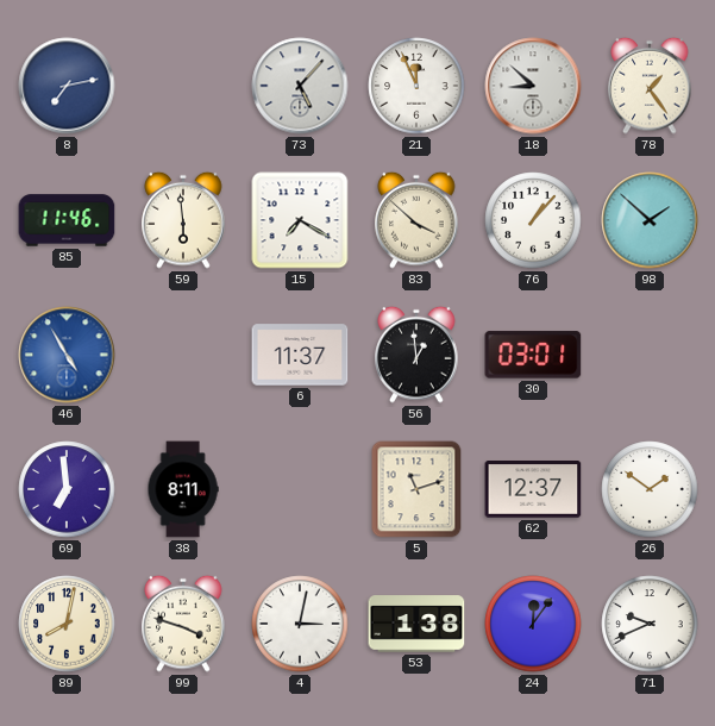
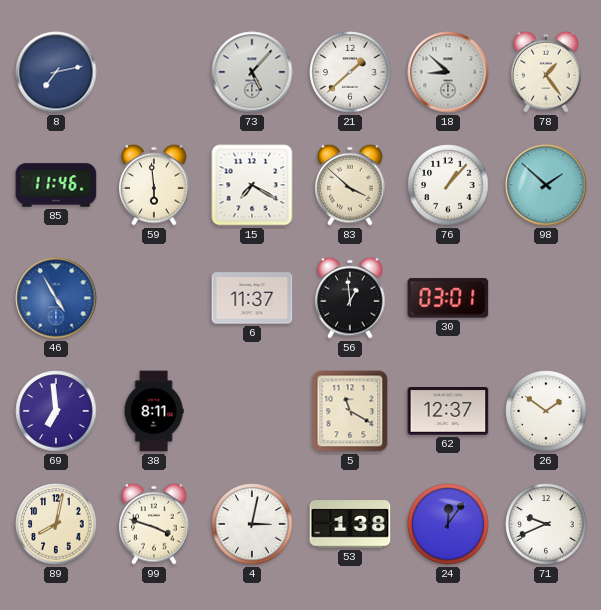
21: 11:56 -> 1:38 (350, 72)
5: 11:12 -> 11:20 (350, 411)
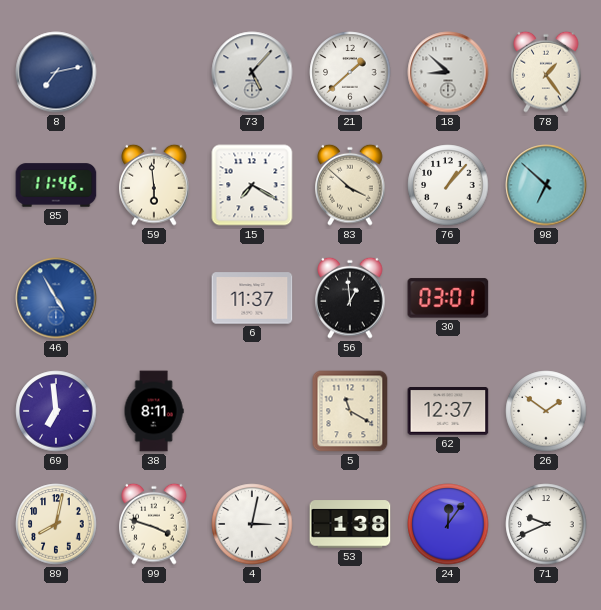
98: 1:52 -> 6:52 (546, 185)
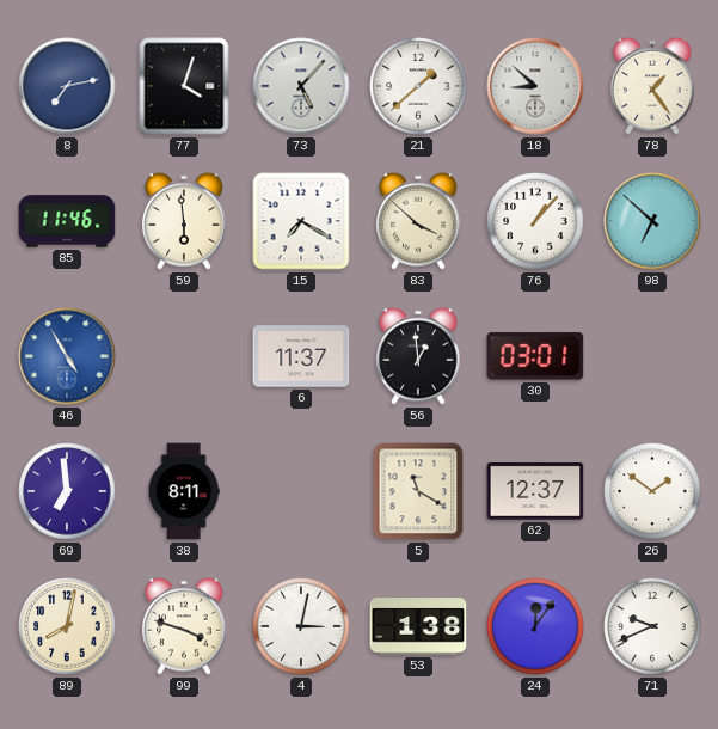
77: none -> 4:03 (184, 86)
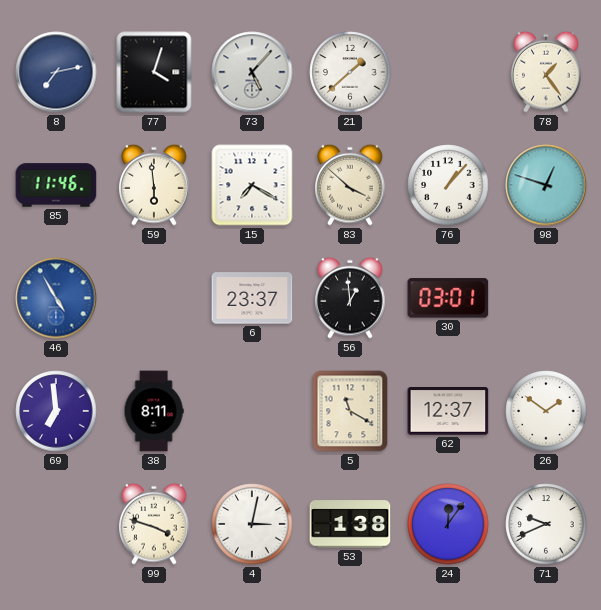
18: 8:52 -> none (535, 86)
98: 6:52 -> 12:48 (546, 185)
6: 11:37 -> 23:37 (252, 298)
89: 8:02 -> none (67, 626)
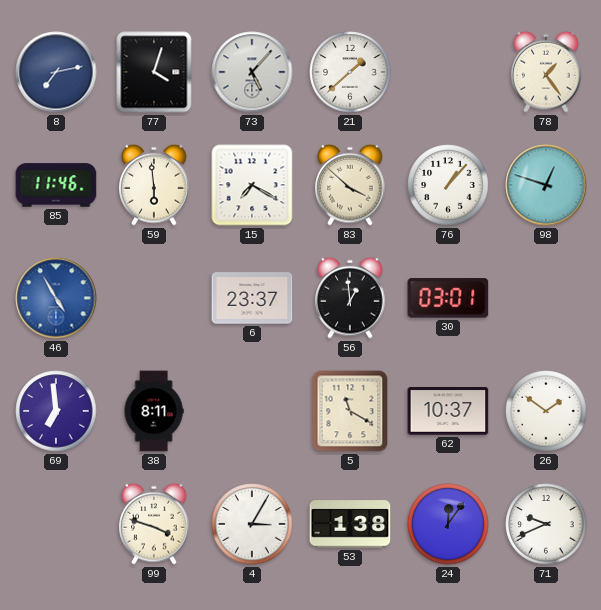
62: 12:37 -> 10:37 (448, 411)
4: 3:02 -> 3:05 (252, 524)
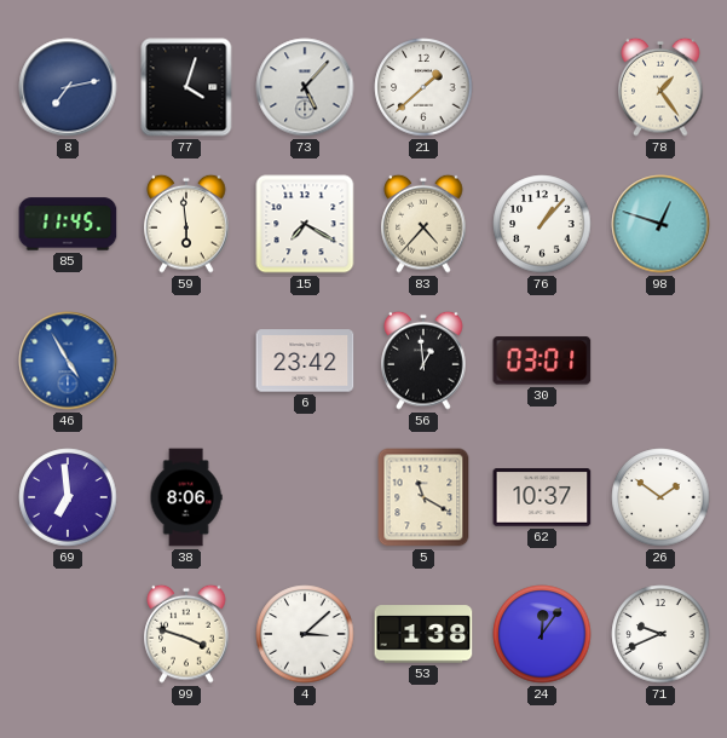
85: 11:46 -> 11:45 (68, 224)
83: 3:52 -> 4:37 (423, 224)
6: 23:37 -> 23:42 (305, 361)
38: 8:11 -> 8:06 (186, 497)
4: 3:05 -> 3:08 (305, 634)
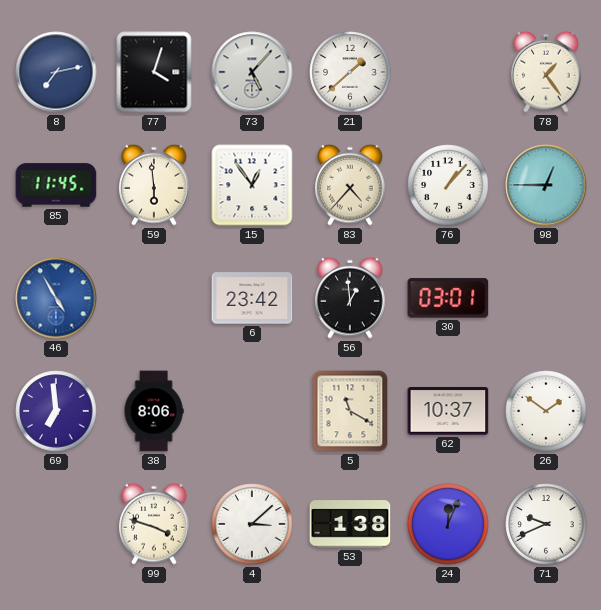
15: 7:20 -> 12:54 (252, 185)
98: 12:48 -> 12:45 (546, 185)
24: 12:06 -> 12:04 (448, 524)
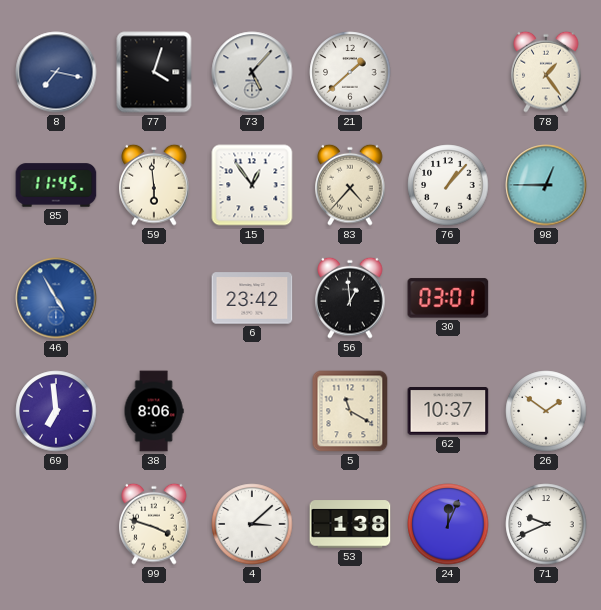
8: 7:13 -> 7:17 (56, 72)
